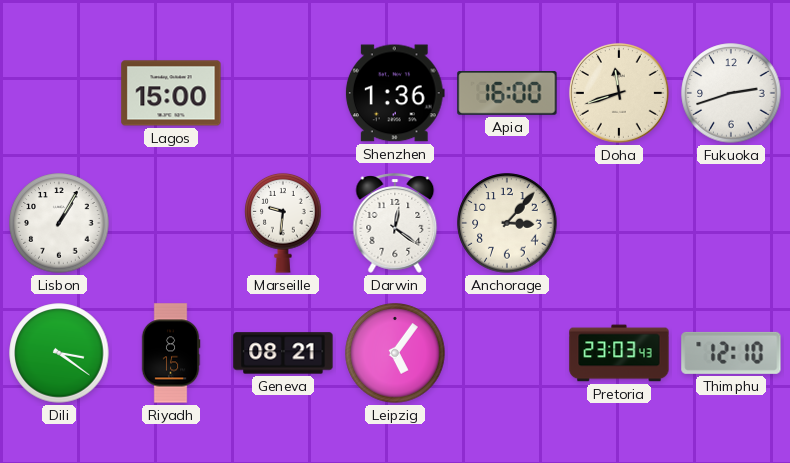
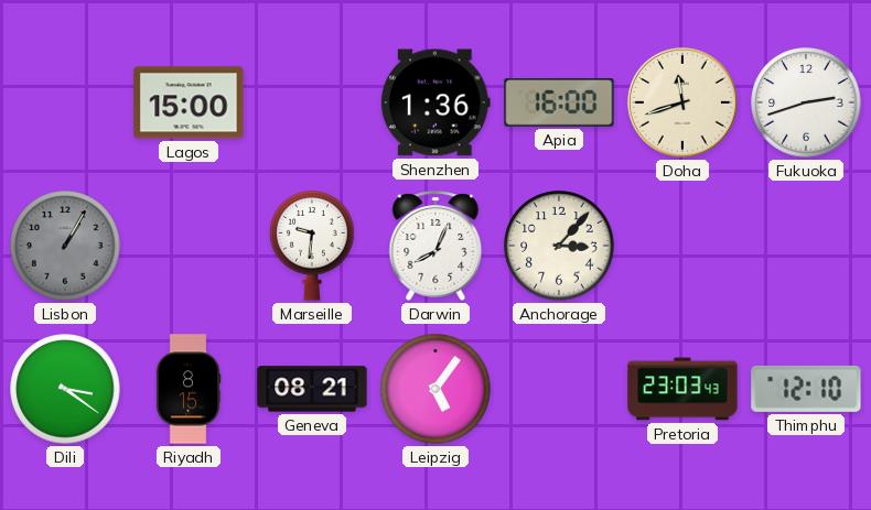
Lisbon dial: white -> grey (65, 246)
Darwin: 12:21 -> 8:04 (436, 246)
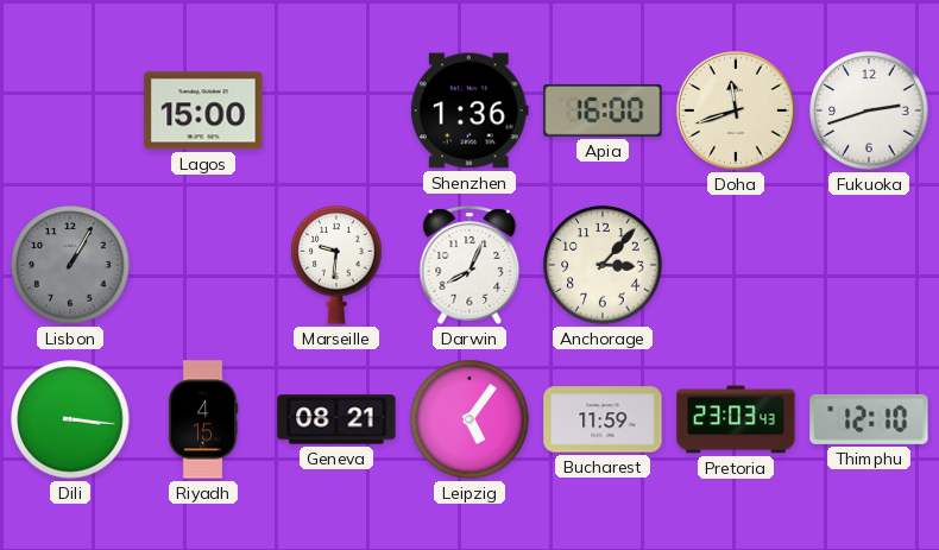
Dili: 3:21 -> 3:16 (70, 419)
Riyadh: 8:15 -> 4:15 (203, 419)
Bucharest: none -> 11:59 (603, 419)
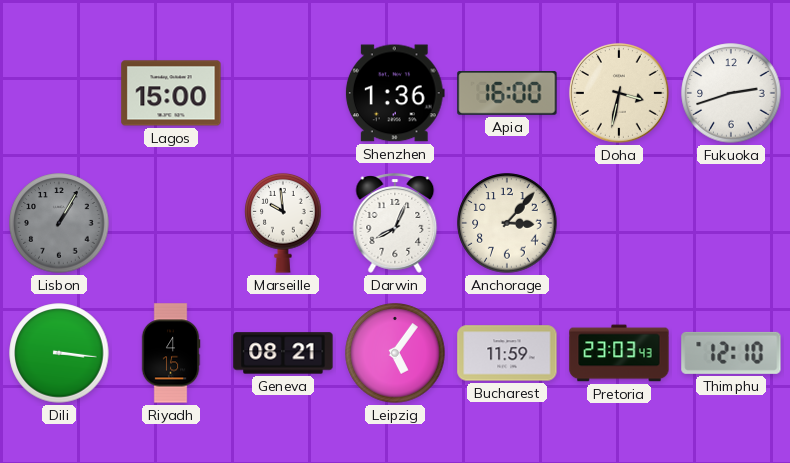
Doha: 11:42 -> 3:32 (619, 93)
Marseille: 9:31 -> 9:59 (283, 223)
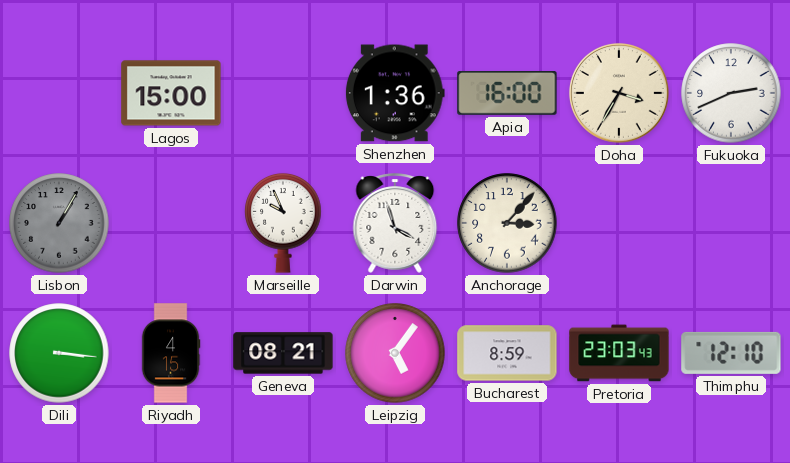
Doha: 3:32 -> 3:35 (619, 93)
Fukuoka: 2:42 -> 2:41 (731, 93)
Marseille: 9:59 -> 9:56 (283, 223)
Darwin: 8:04 -> 3:57 (395, 223)
Bucharest: 11:59 -> 8:59 (507, 353)
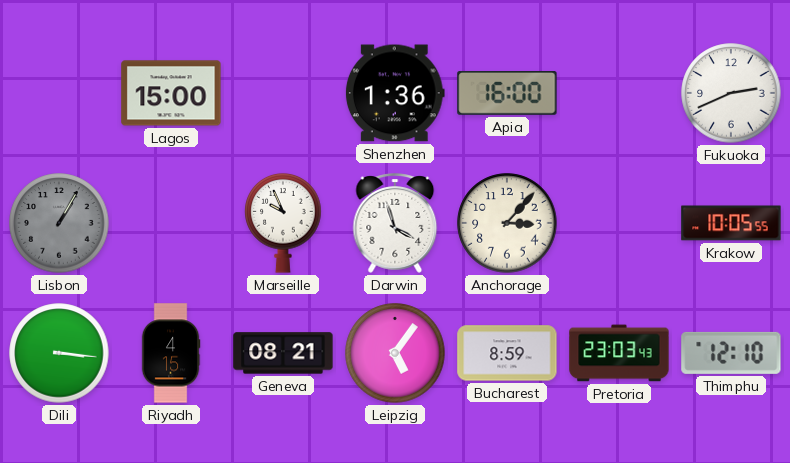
Doha: 3:35 -> none (619, 93)
Krakow: none -> 10:05 (731, 223)
